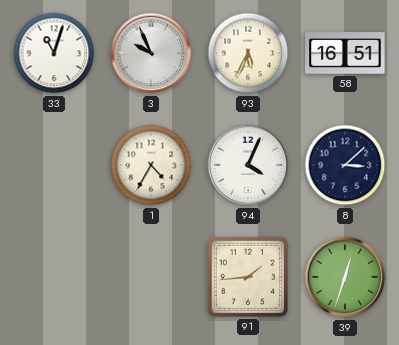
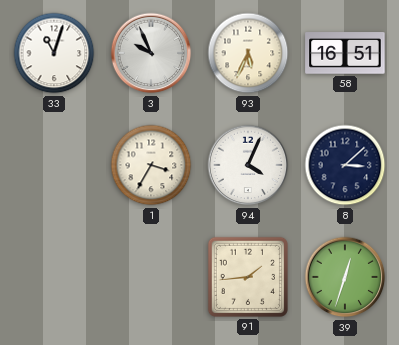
1: 4:35 -> 3:35 (151, 165)
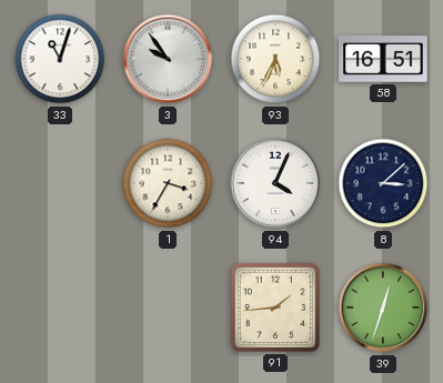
3: 9:56 -> 9:54 (168, 59)
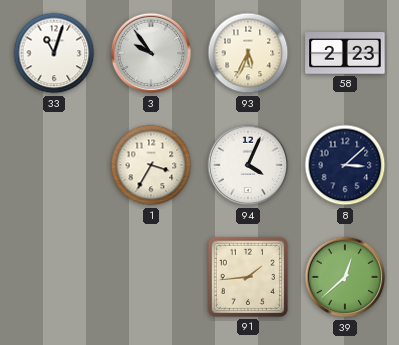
58: 16:51 -> 2:23 (345, 53)
39: 12:33 -> 12:38 (345, 277)
